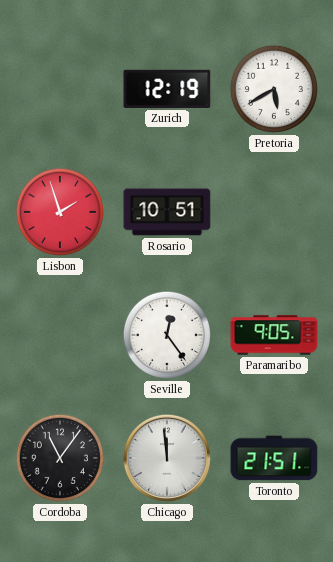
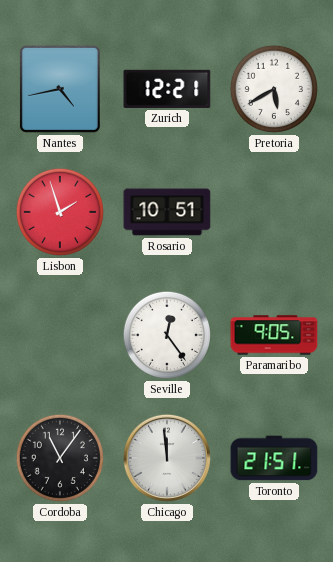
Nantes: none -> 4:43 (60, 89)
Zurich: 12:19 -> 12:21 (167, 89)
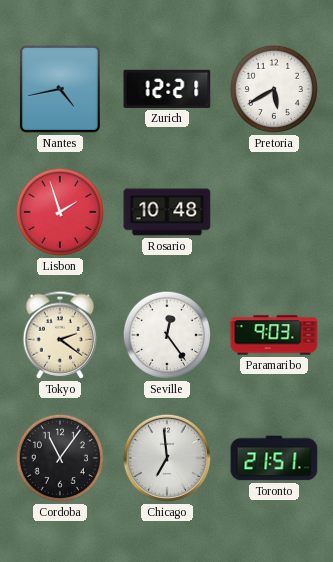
Rosario: 10:51 -> 10:48 (167, 212)
Tokyo: none -> 2:21 (60, 335)
Paramaribo: 9:05 -> 9:03 (274, 335)
Chicago: 11:59 -> 6:59 (167, 458)
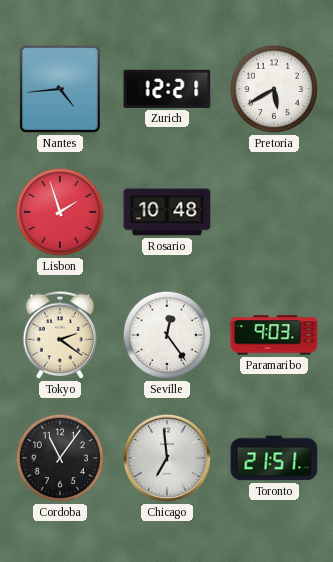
Nantes: 4:43 -> 4:44 (60, 89)
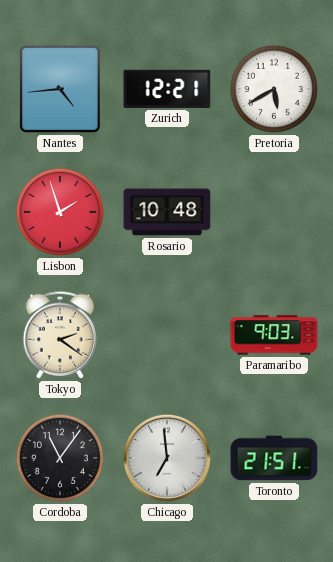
Seville: 12:24 -> none (167, 335)
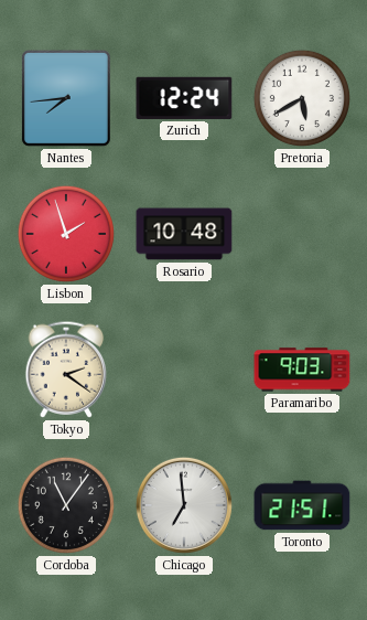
Nantes: 4:44 -> 7:44 (66, 98)
Zurich: 12:21 -> 12:24 (184, 98)
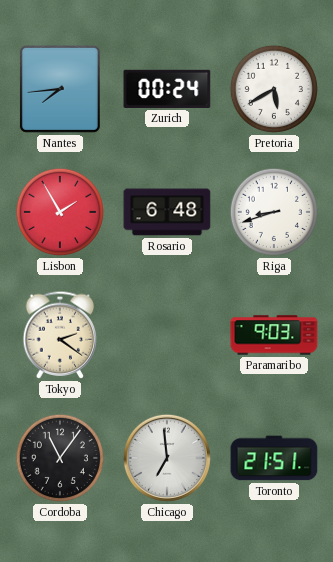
Zurich: 12:24 -> 00:24 (167, 89)
Lisbon: 1:57 -> 1:55 (60, 212)
Rosario: 10:48 -> 6:48 (167, 212)
Riga: none -> 8:42 (274, 212)
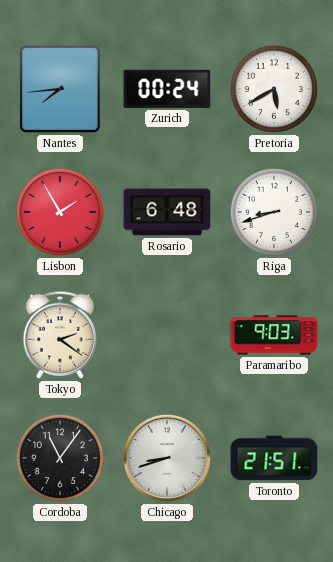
Chicago: 6:59 -> 8:42 (167, 458)
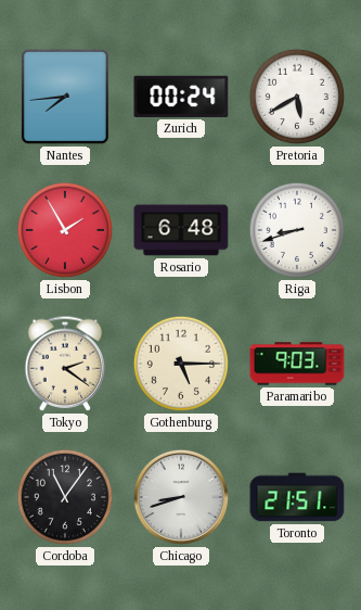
Gothenburg: none -> 5:15 (181, 364)
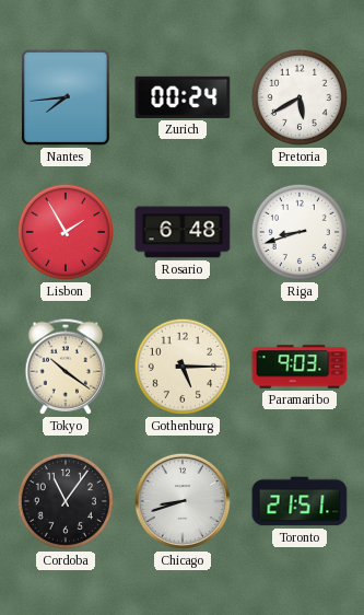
Tokyo: 2:21 -> 10:21 (66, 367)
